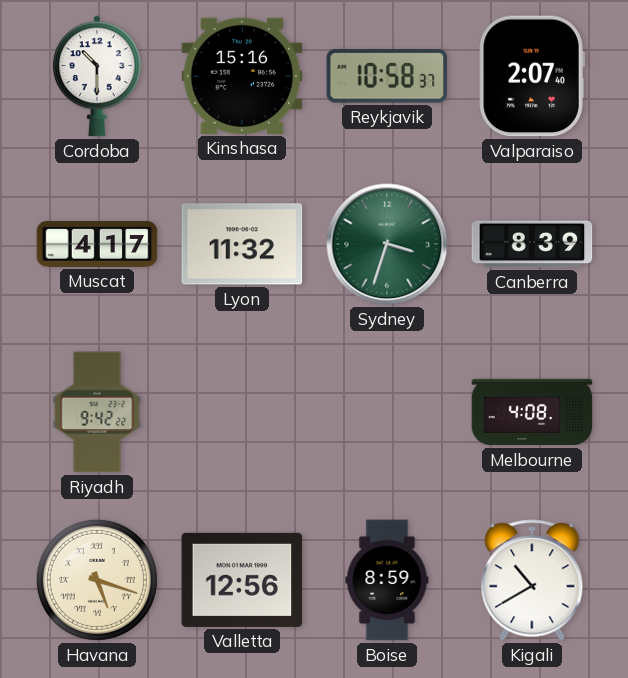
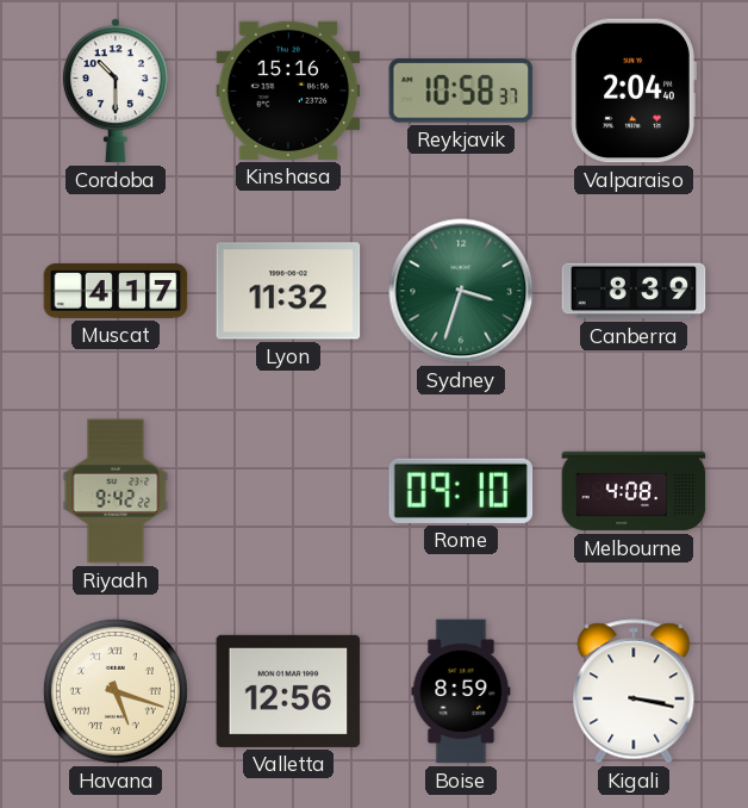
Valparaiso: 2:07 -> 2:04 (634, 91)
Rome: none -> 09:10 (461, 491)
Kigali: 10:40 -> 3:17 (634, 691)
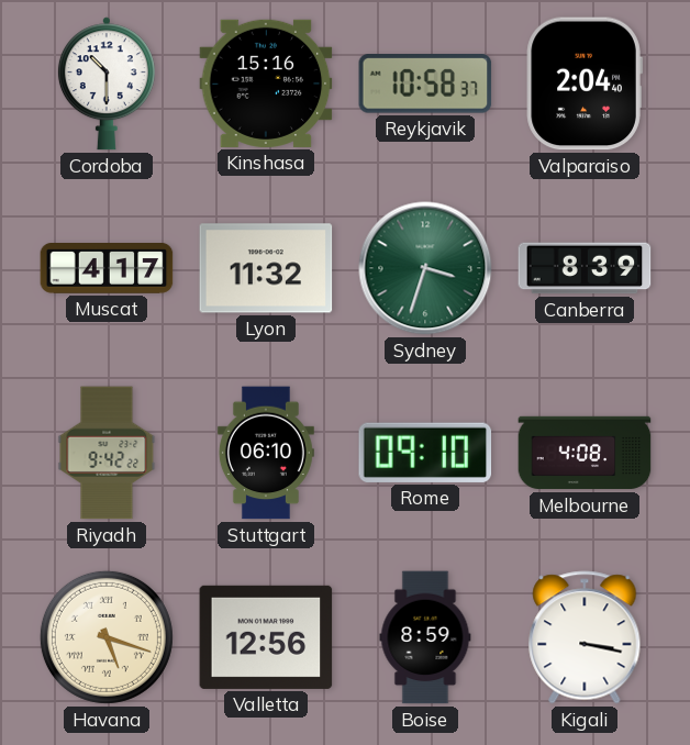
Stuttgart: none -> 06:10 (266, 453)
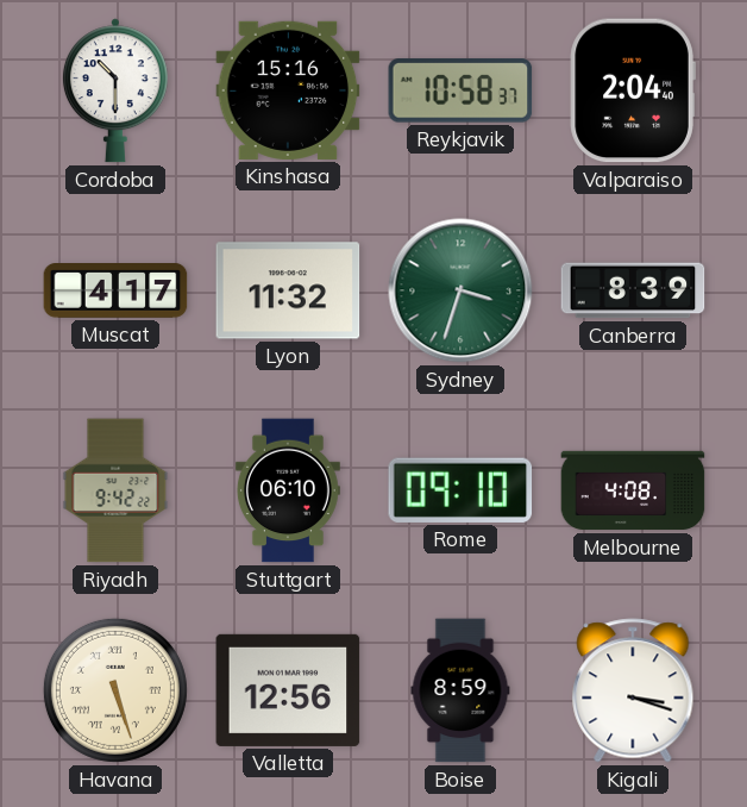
Havana: 5:18 -> 5:27 (115, 690)
Kigali: 3:17 -> 3:18 (633, 690)
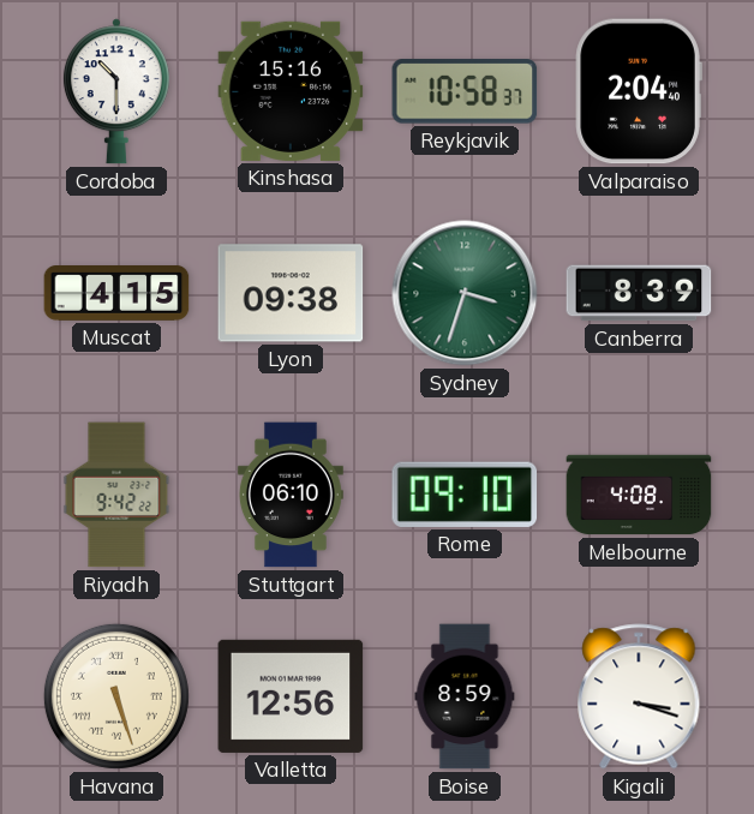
Muscat: 4:17 -> 4:15 (116, 294)
Lyon: 11:32 -> 09:38 (291, 293)
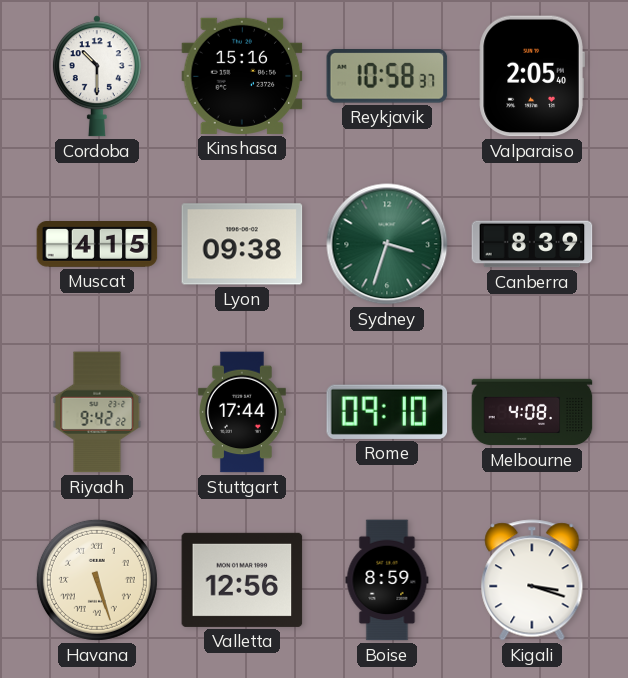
Valparaiso: 2:04 -> 2:05 (532, 76)
Stuttgart: 06:10 -> 17:44 (242, 412)
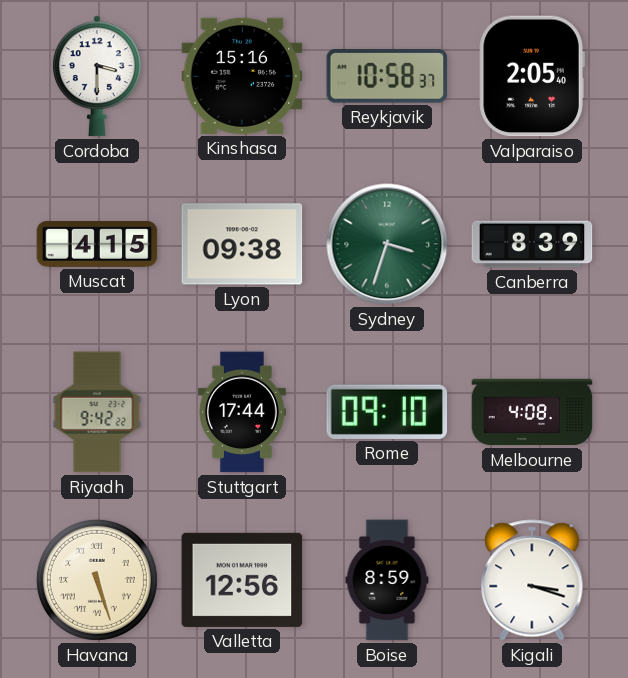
Cordoba: 10:30 -> 3:30 (97, 76)
